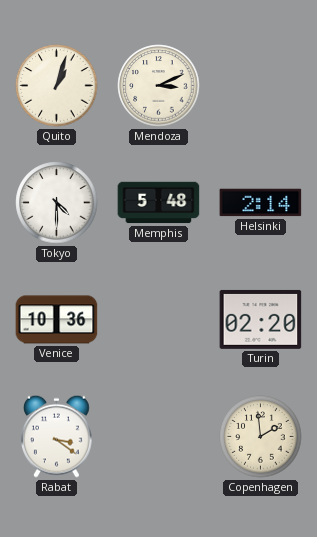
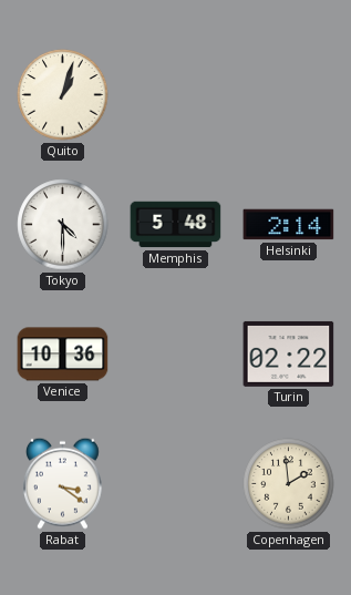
Mendoza: 3:11 -> none (159, 86)
Turin: 02:20 -> 02:22 (289, 353)
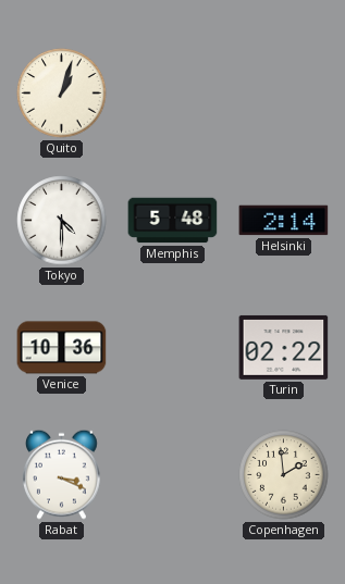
Rabat: 3:21 -> 3:19 (61, 474)
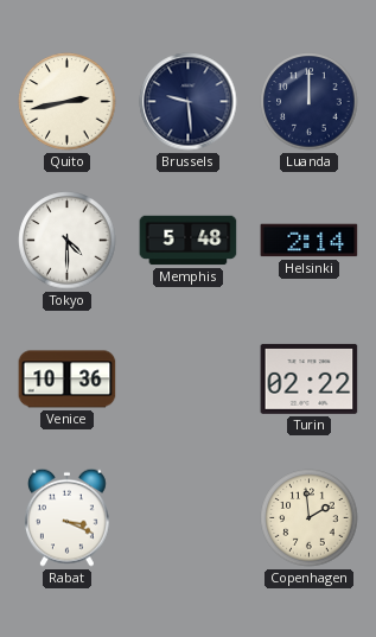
Quito: 1:03 -> 2:43 (68, 102)
Brussels: none -> 9:29 (189, 102)
Luanda: none -> 12:00 (310, 102)
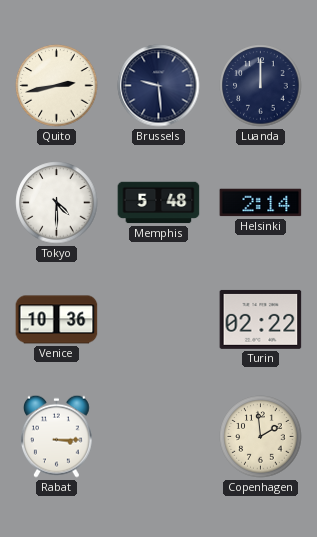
Rabat: 3:19 -> 3:15 (56, 436)
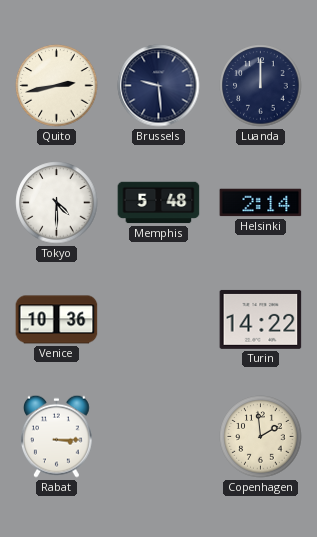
Turin: 02:22 -> 14:22 (261, 319)
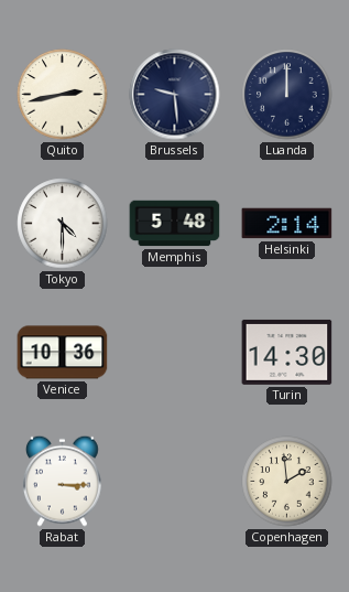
Turin: 14:22 -> 14:30 (287, 352)
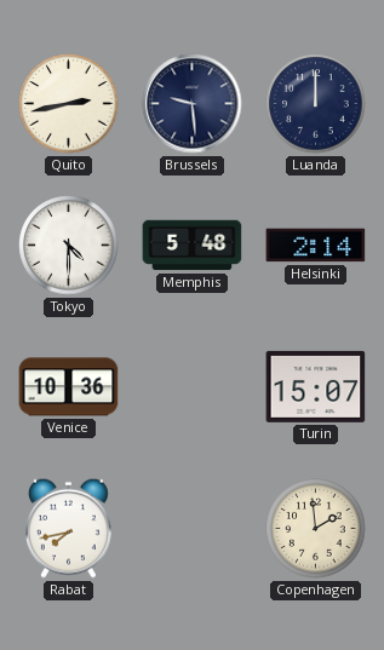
Turin: 14:30 -> 15:07 (316, 386)
Rabat: 3:15 -> 7:43 (68, 528)
